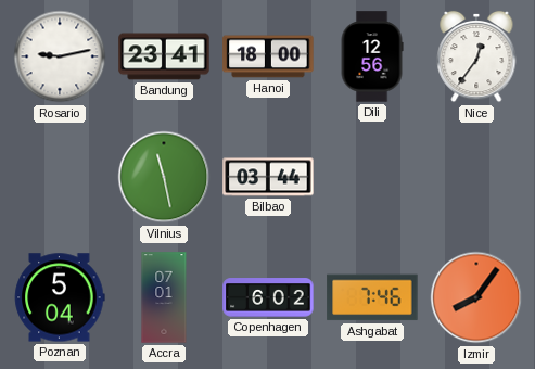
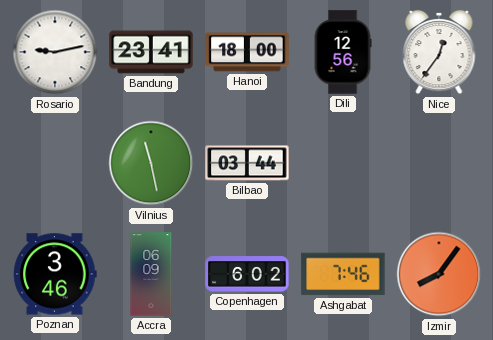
Poznan: 5:04 -> 3:46 (55, 274)
Accra: 07:01 -> 06:09 (151, 274)
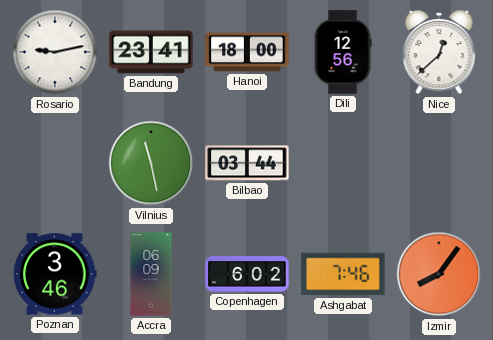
Nice: 12:36 -> 12:38 (439, 52)
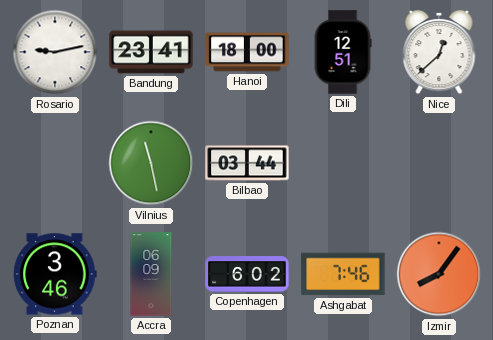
Dili: 12:56 -> 12:51 (343, 52)
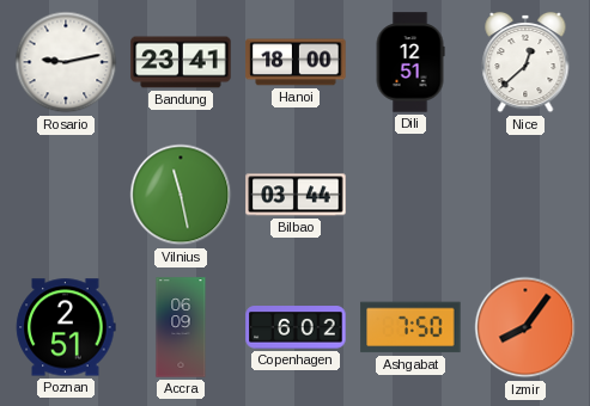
Poznan: 3:46 -> 2:51 (66, 327)
Ashgabat: 7:46 -> 7:50 (410, 327)
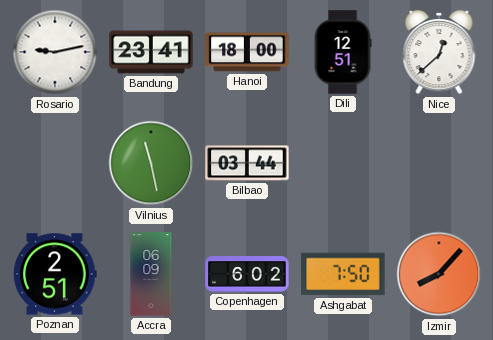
Izmir: 8:06 -> 8:07 (439, 274)
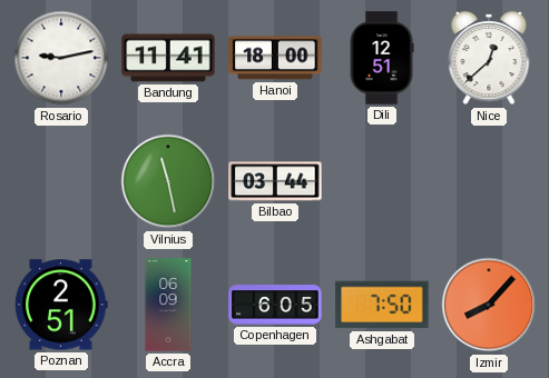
Bandung: 23:41 -> 11:41 (168, 58)
Copenhagen: 6:02 -> 6:05 (275, 305)
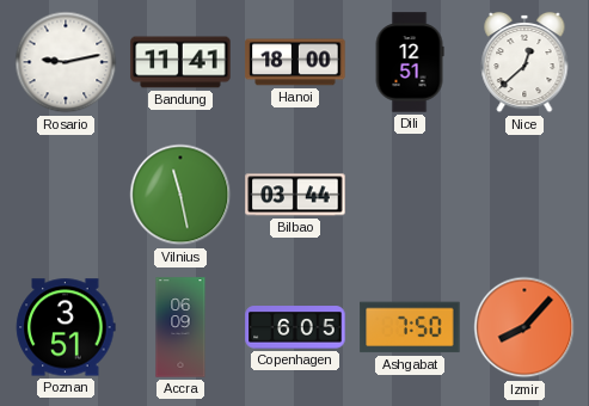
Poznan: 2:51 -> 3:51 (66, 327)
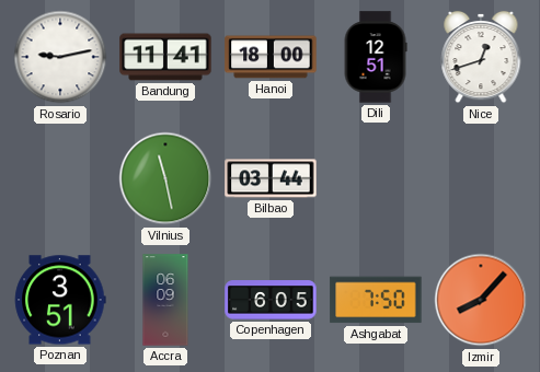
Nice: 12:38 -> 12:42 (481, 57)
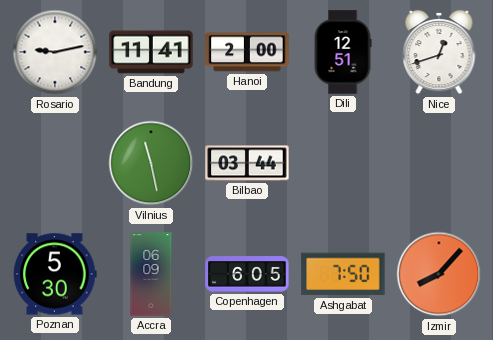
Hanoi: 18:00 -> 2:00 (247, 52)
Poznan: 3:51 -> 5:30 (55, 274)
